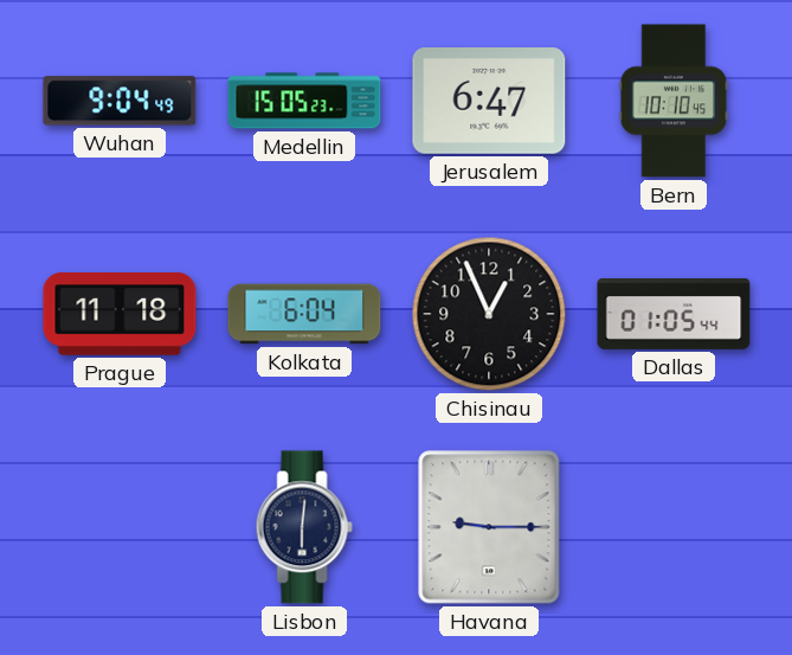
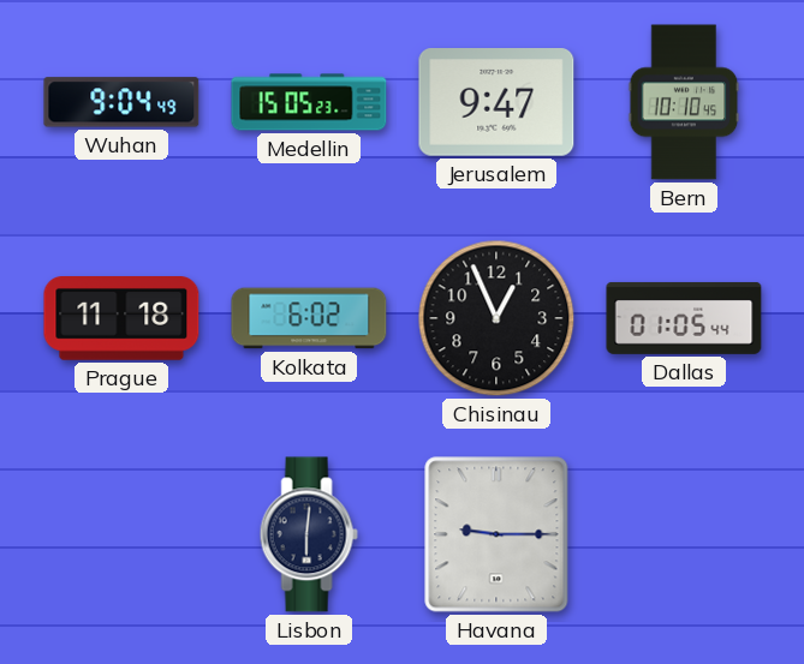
Jerusalem: 6:47 -> 9:47 (496, 103)
Kolkata: 6:04 -> 6:02 (309, 318)
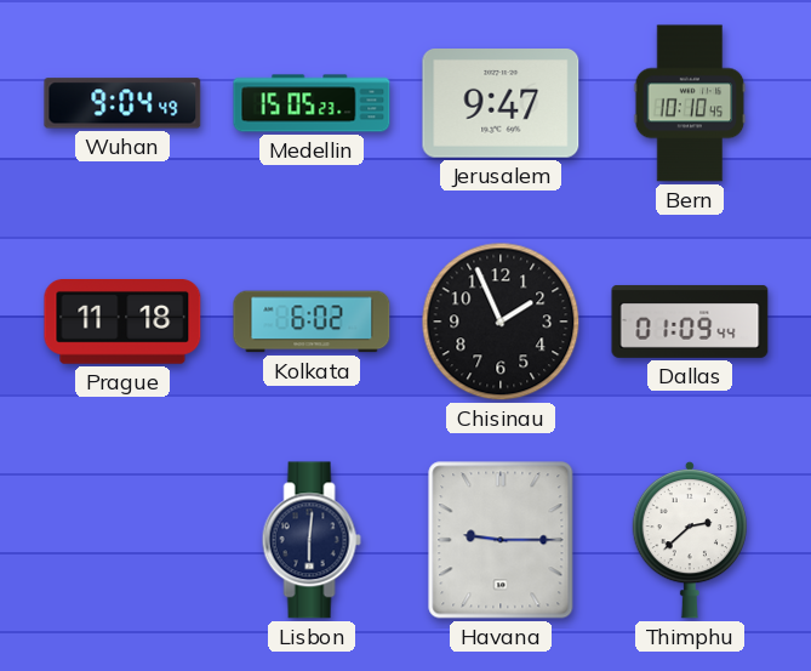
Chisinau: 12:56 -> 1:56 (501, 322)
Dallas: 01:05 -> 01:09 (690, 322)
Thimphu: none -> 2:38 (689, 540)
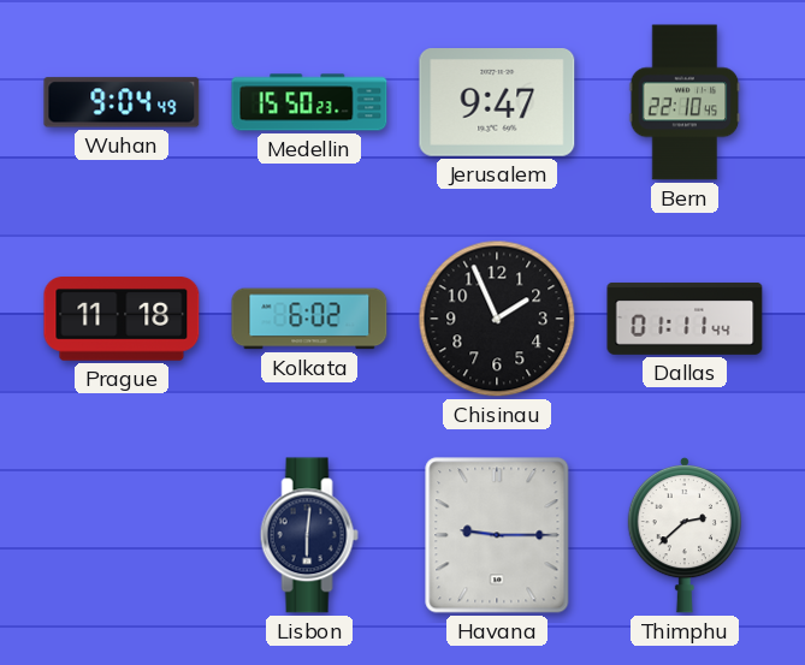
Medellin: 15:05 -> 15:50 (309, 102)
Bern: 10:10 -> 22:10 (685, 102)
Dallas: 01:09 -> 01:11 (685, 319)
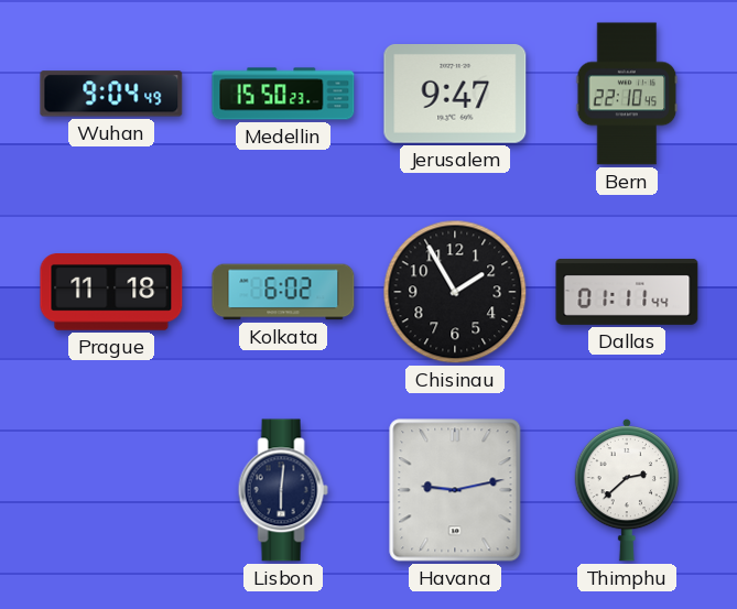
Chisinau: 1:56 -> 1:55 (455, 292)
Havana: 9:15 -> 9:13 (455, 490)
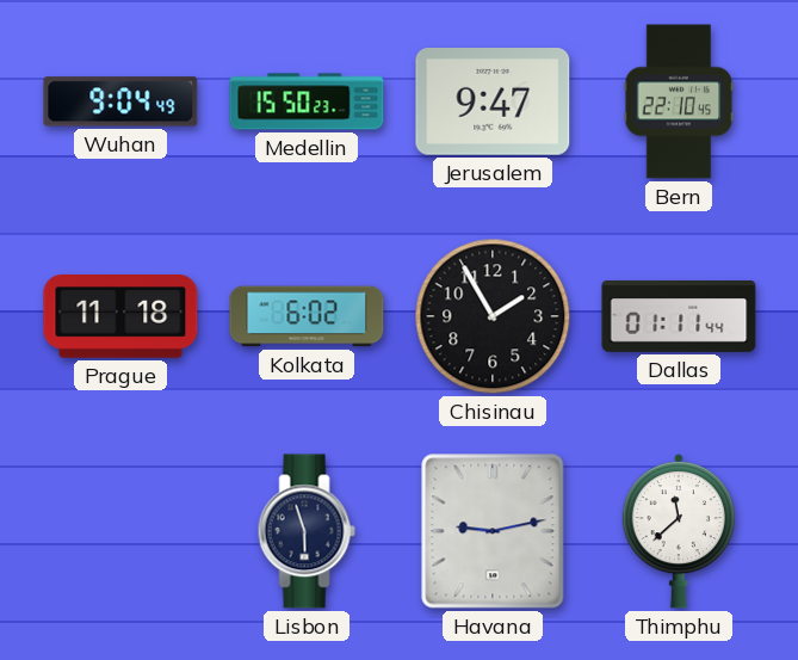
Lisbon: 6:01 -> 5:57 (307, 531)
Thimphu: 2:38 -> 11:38 (678, 531)
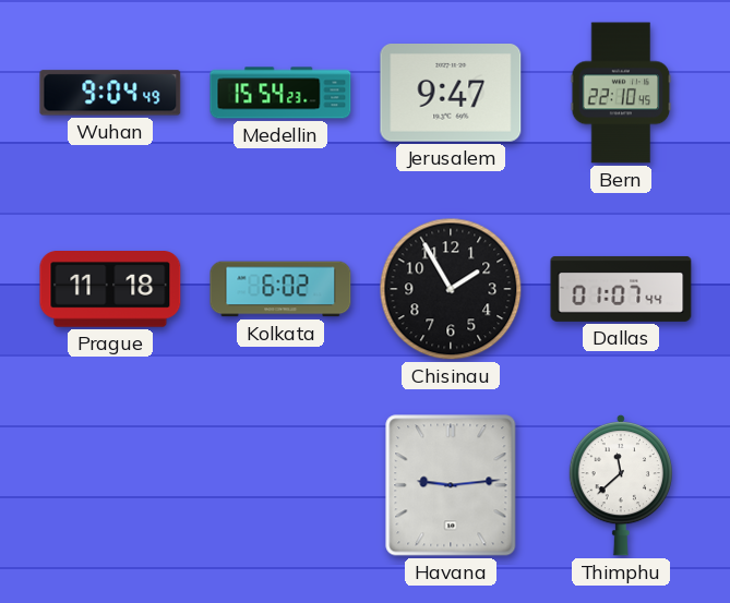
Medellin: 15:50 -> 15:54 (280, 93)
Dallas: 01:11 -> 01:07 (621, 289)
Lisbon: 5:57 -> none (307, 531)
Havana: 9:13 -> 9:14 (451, 485)
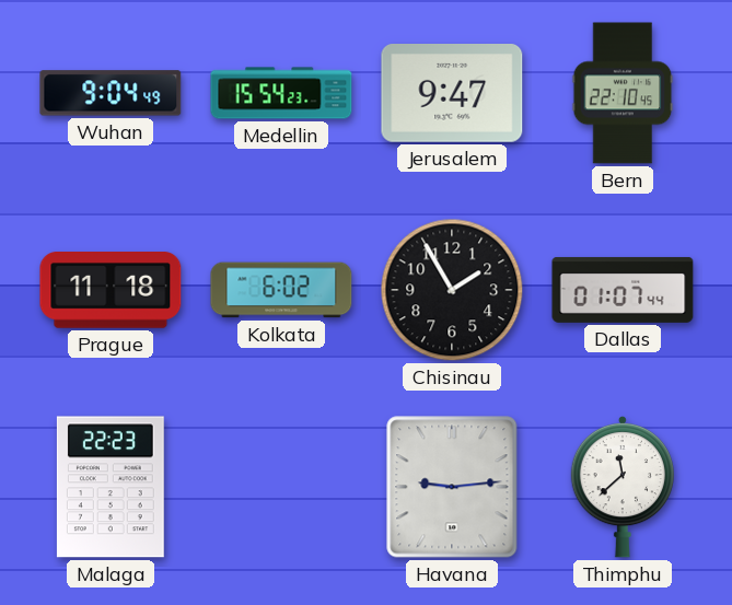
Malaga: none -> 22:23 (111, 487)
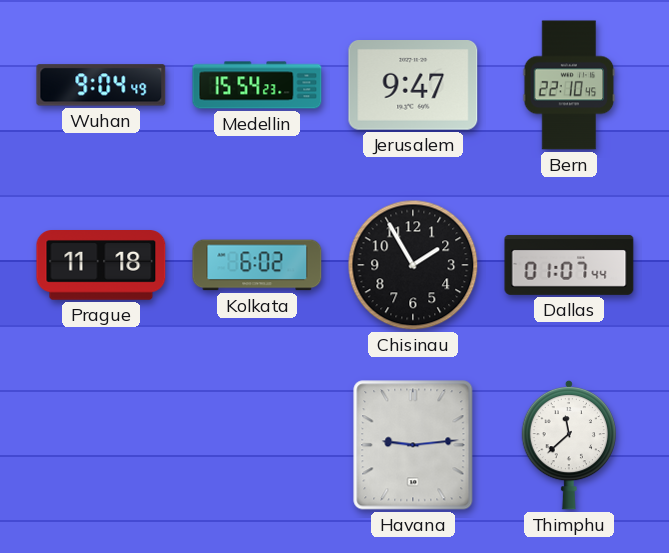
Malaga: 22:23 -> none (111, 487)
